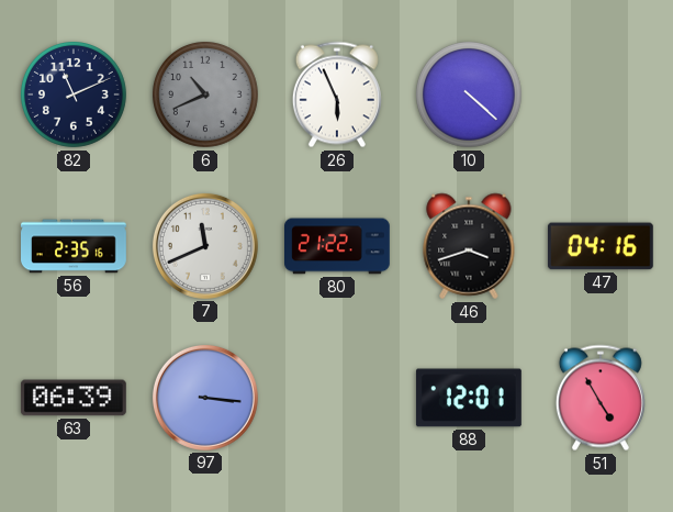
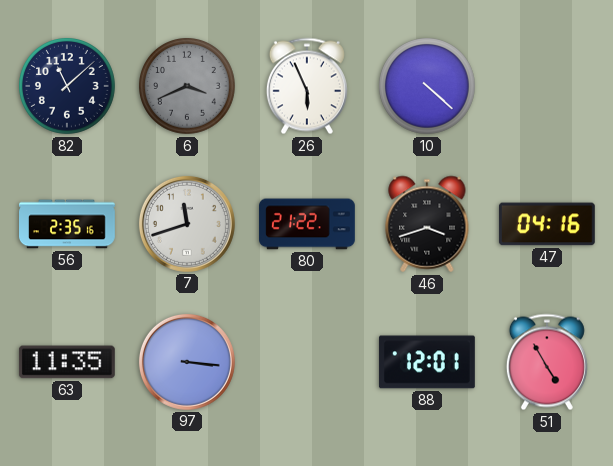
82: 11:11 -> 11:08 (68, 87)
6: 10:41 -> 3:41 (188, 87)
7: 11:41 -> 11:42 (187, 224)
63: 06:39 -> 11:35 (67, 362)
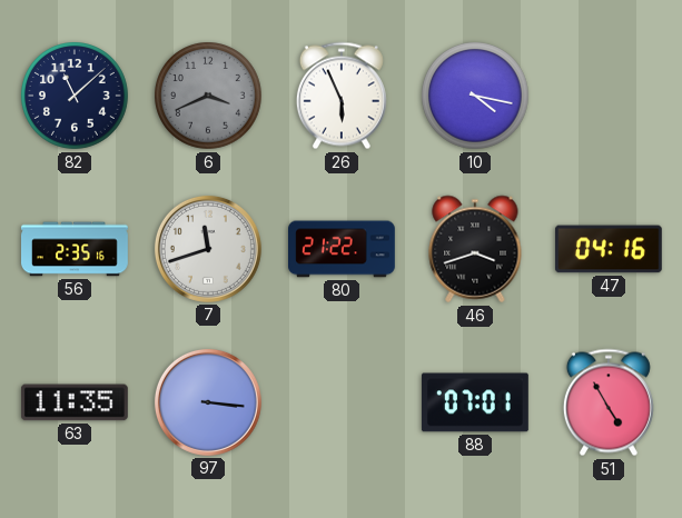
10: 4:22 -> 4:17 (476, 97)
88: 12:01 -> 07:01 (475, 402)
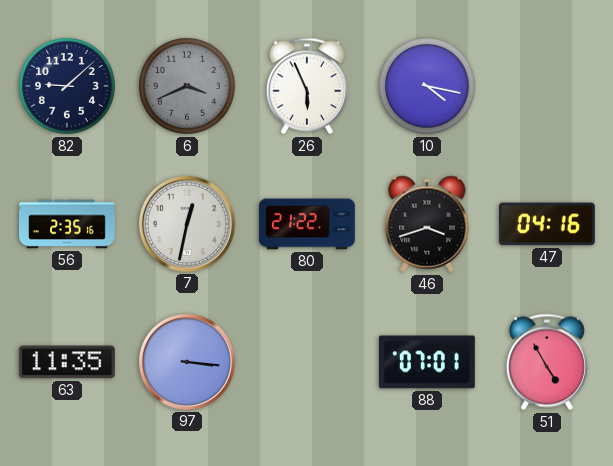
82: 11:08 -> 9:08 (68, 87)
7: 11:42 -> 12:32 (187, 224)
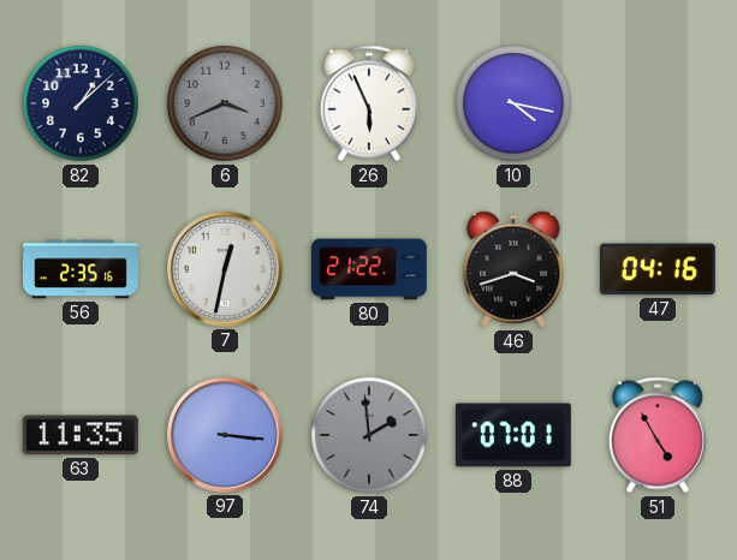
82: 9:08 -> 1:08 (82, 105)
74: none -> 1:59 (370, 436)
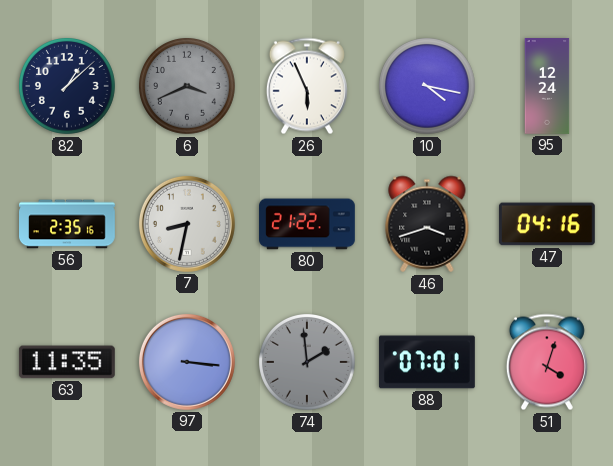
95: none -> 12:24 (547, 86)
7: 12:32 -> 8:32 (187, 224)
51: 4:55 -> 4:03 (547, 362)
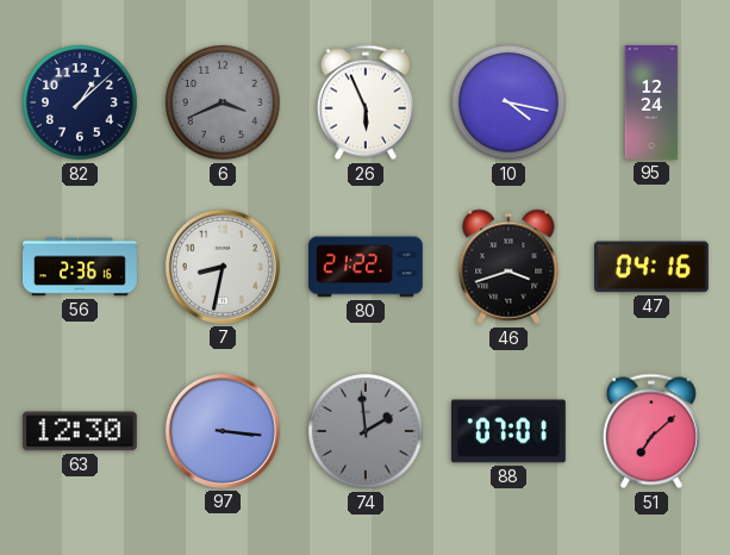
56: 2:35 -> 2:36 (81, 267)
63: 11:35 -> 12:30 (80, 431)
51: 4:03 -> 7:08 (651, 431)
